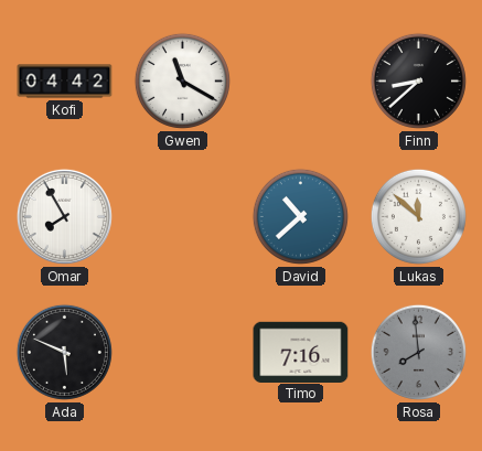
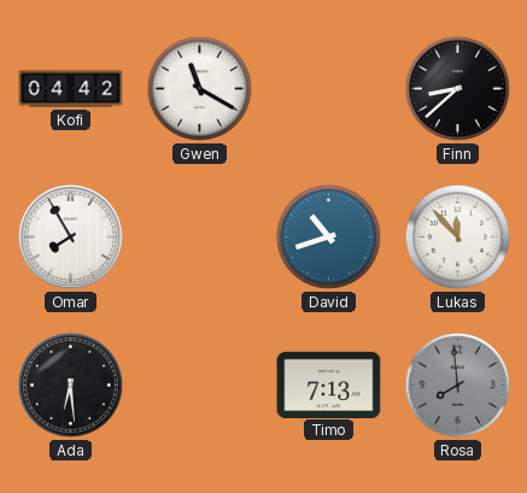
David: 10:38 -> 10:42 (328, 236)
Lukas: 11:52 -> 11:53 (457, 236)
Ada: 5:49 -> 6:29 (70, 385)
Timo: 7:16 -> 7:13 (329, 385)
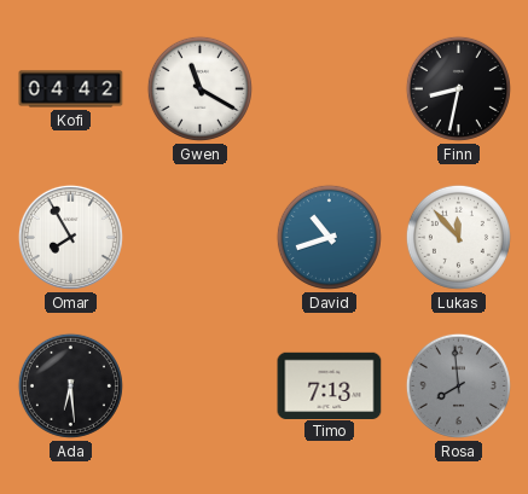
Finn: 8:38 -> 8:32 (458, 88)
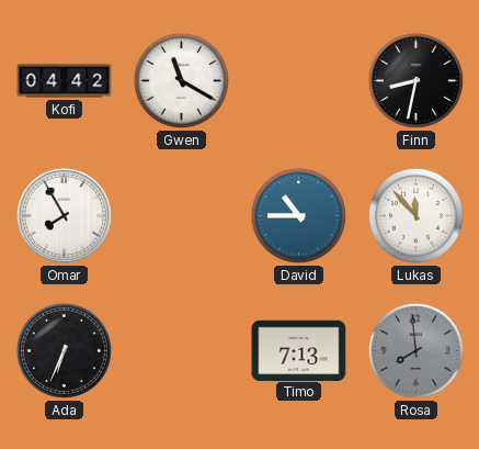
David: 10:42 -> 10:45 (298, 215)
Ada: 6:29 -> 6:34 (64, 350)
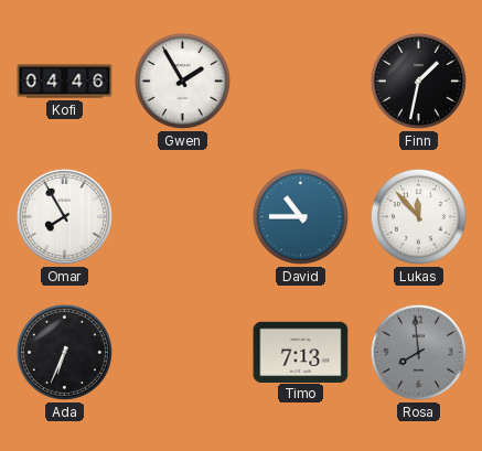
Kofi: 04:42 -> 04:46 (65, 82)
Gwen: 11:20 -> 1:55 (182, 80)
Finn: 8:32 -> 1:32 (418, 80)
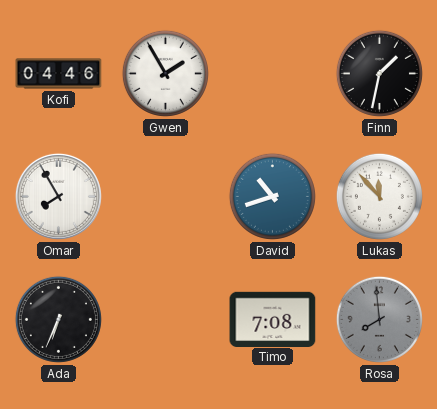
David: 10:45 -> 10:42 (272, 196)
Timo: 7:13 -> 7:08 (273, 319)
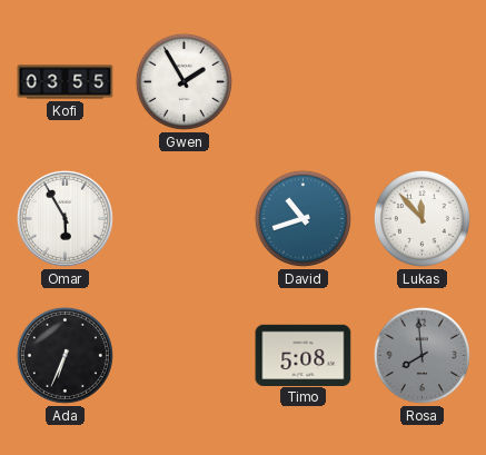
Kofi: 04:46 -> 03:55 (66, 82)
Finn: 1:32 -> none (379, 73)
Omar: 7:55 -> 5:55 (65, 218)
Timo: 7:08 -> 5:08 (304, 355)
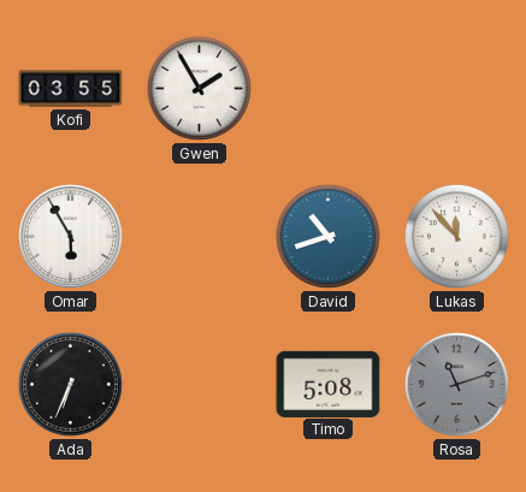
Rosa: 7:59 -> 11:12 (456, 384)
